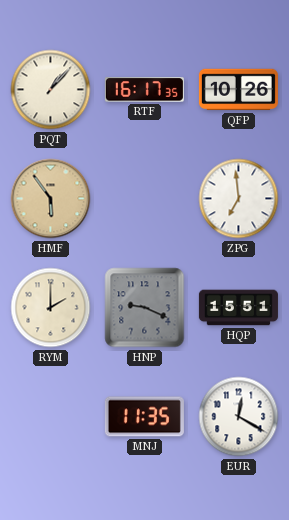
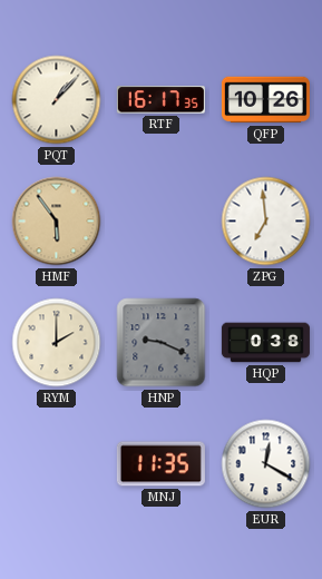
HQP: 15:51 -> 0:38 (265, 343)
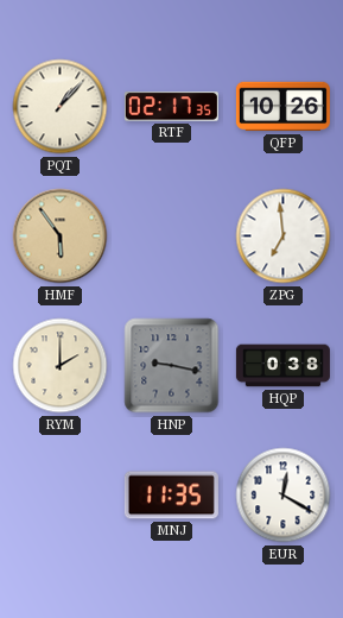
RTF: 16:17 -> 02:17 (171, 107)
HNP: 9:19 -> 9:17 (172, 366)
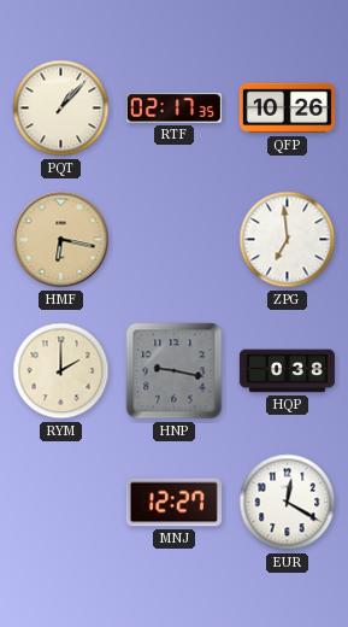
HMF: 5:54 -> 6:17 (61, 240)
MNJ: 11:35 -> 12:27 (173, 503)
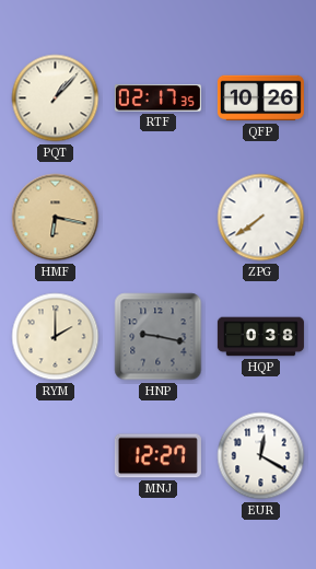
ZPG: 6:59 -> 7:39 (261, 218)
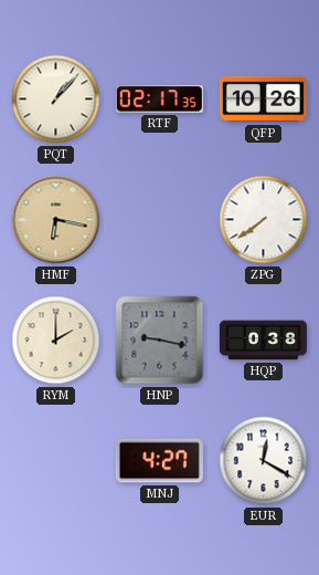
MNJ: 12:27 -> 4:27 (159, 461)
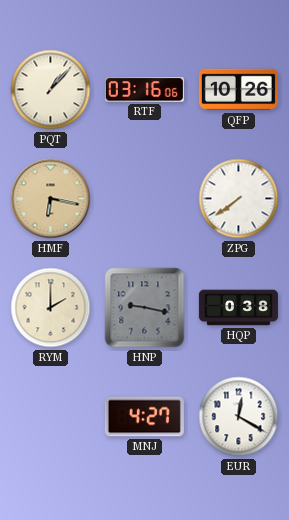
RTF: 02:17 -> 03:16 (144, 90)
